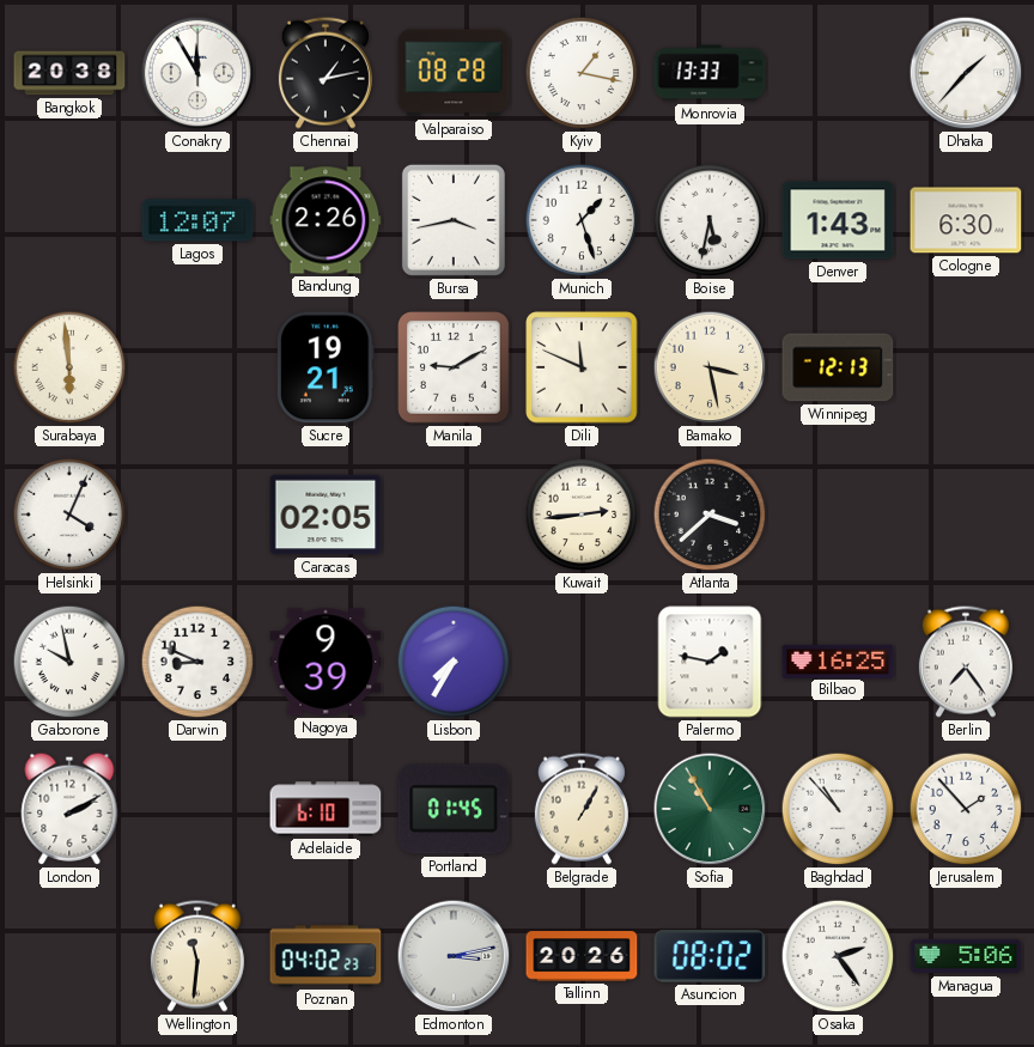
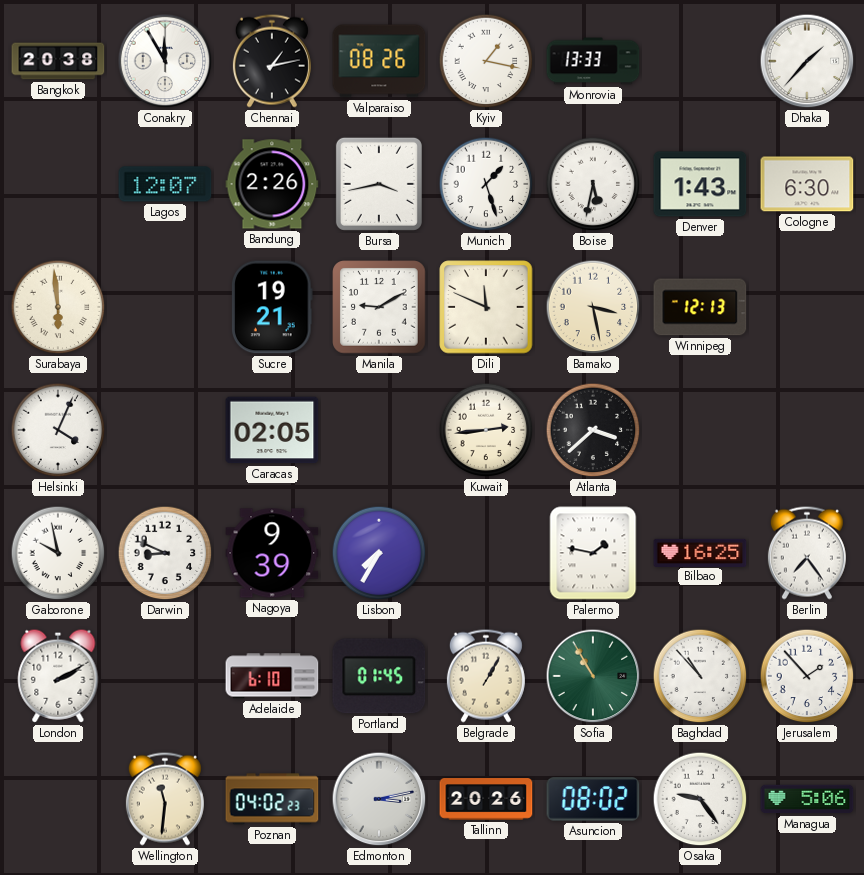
Valparaiso: 08:28 -> 08:26 (379, 61)
Osaka: 2:24 -> 9:24 (700, 799)
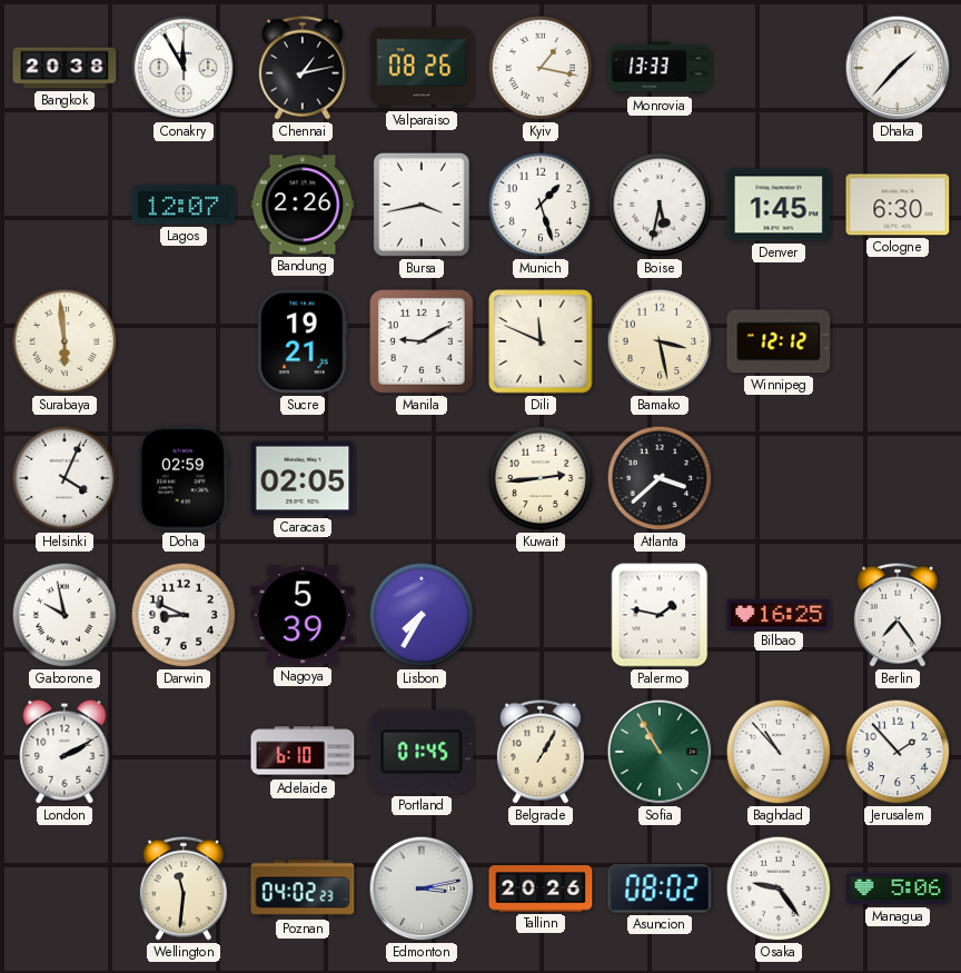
Denver: 1:43 -> 1:45 (779, 205)
Winnipeg: 12:13 -> 12:12 (779, 341)
Doha: none -> 02:59 (185, 478)
Nagoya: 9:39 -> 5:39 (303, 615)
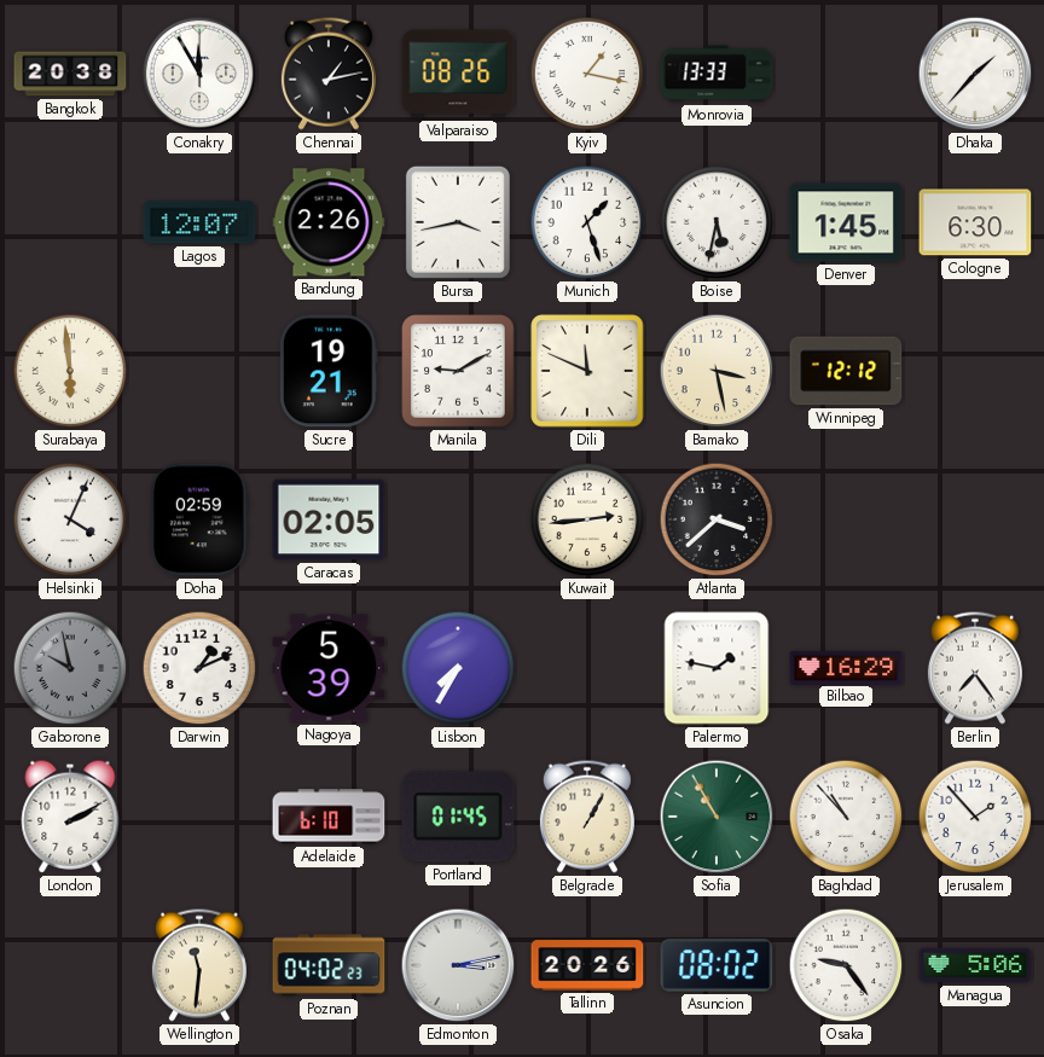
Gaborone dial: white -> grey (70, 668)
Darwin: 8:49 -> 1:11 (199, 668)
Bilbao: 16:25 -> 16:29 (846, 667)
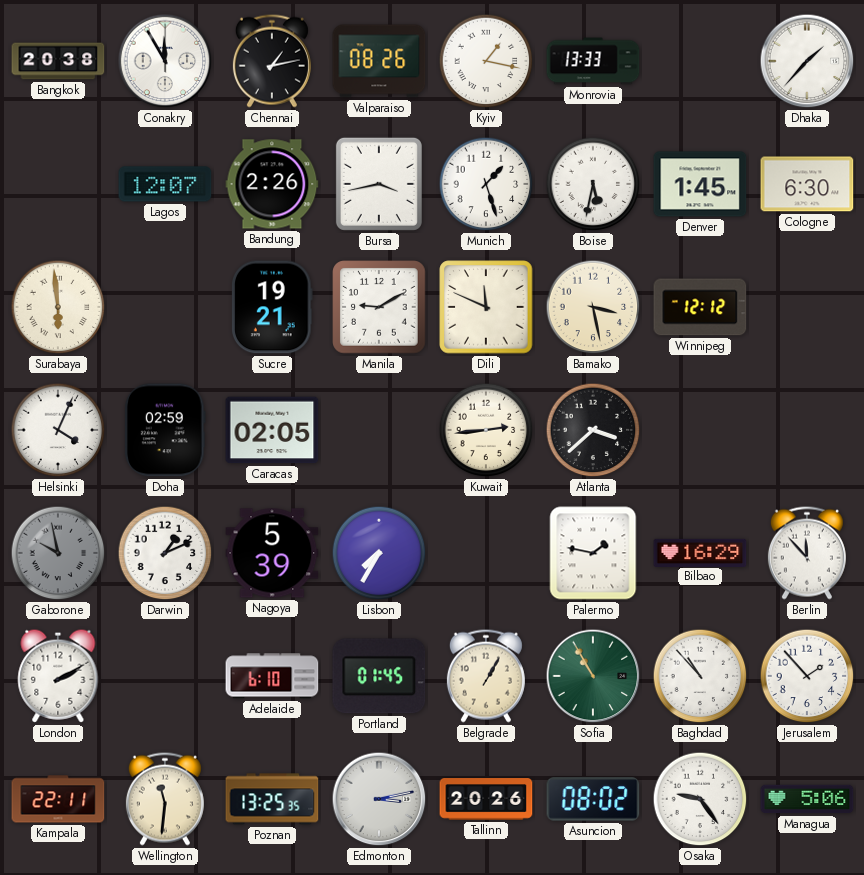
Berlin: 7:24 -> 11:53 (807, 553)
Kampala: none -> 22:11 (58, 799)
Poznan: 04:02 -> 13:25 (272, 799)
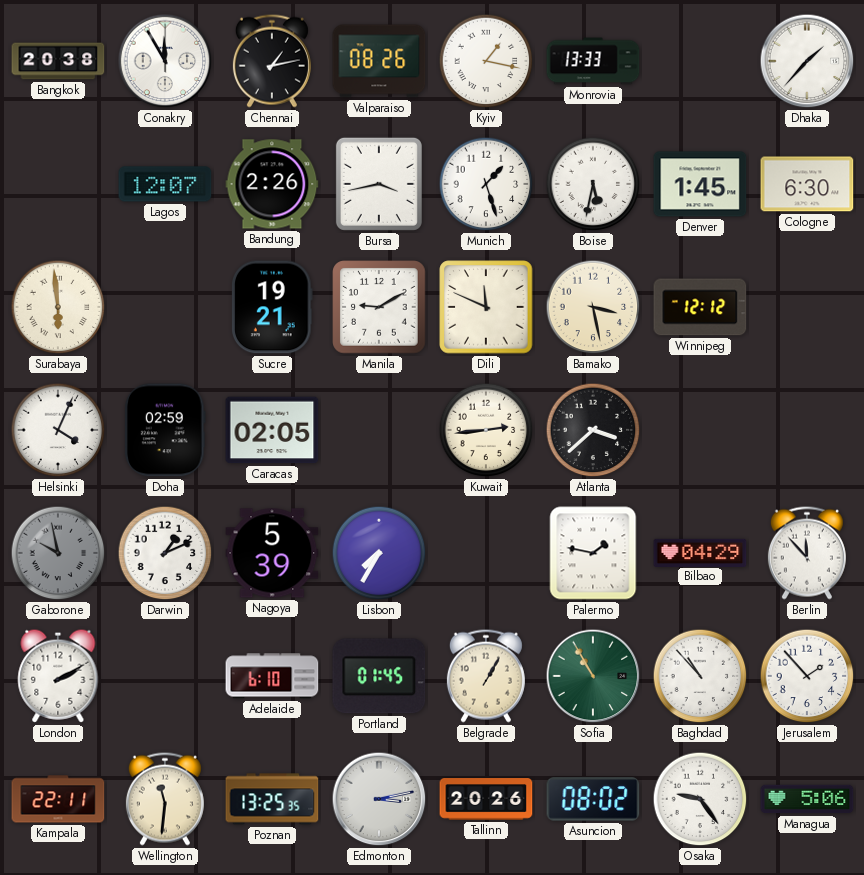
Bilbao: 16:29 -> 04:29 (700, 552)
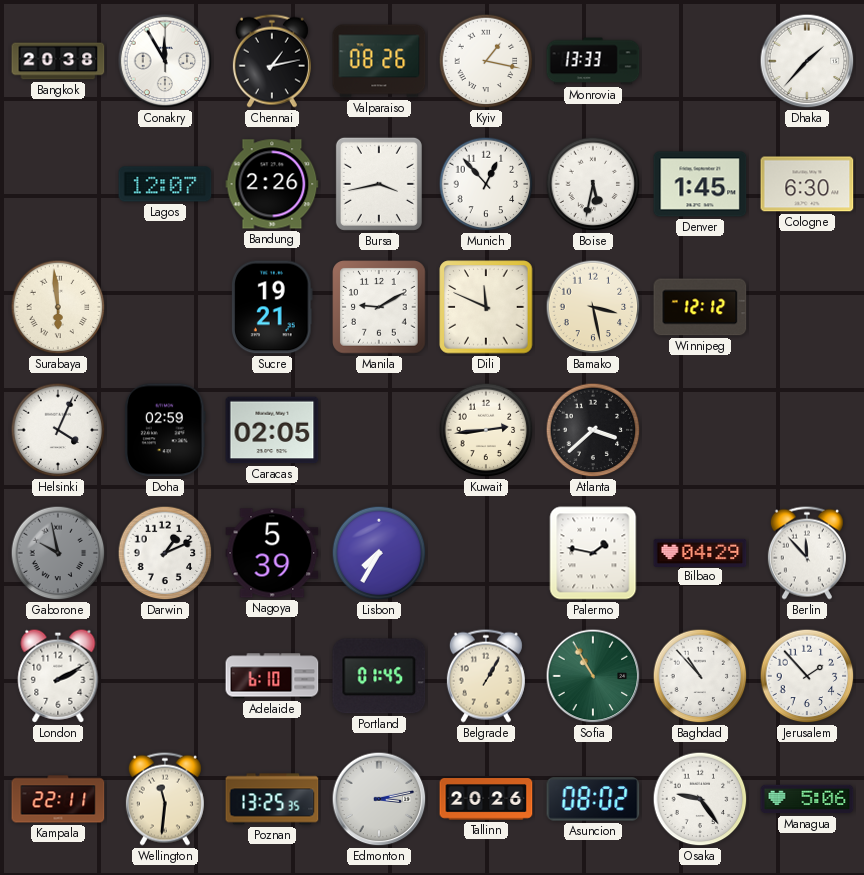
Munich: 1:27 -> 12:53 (486, 184)
